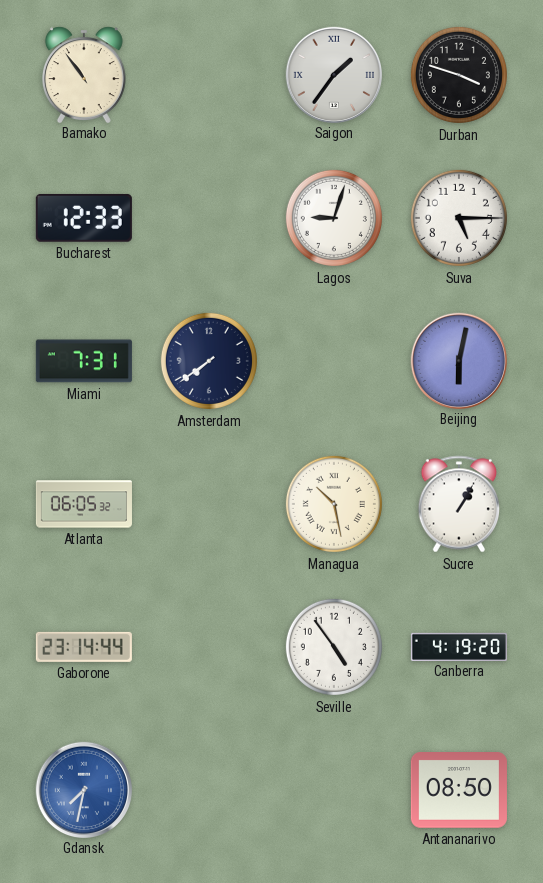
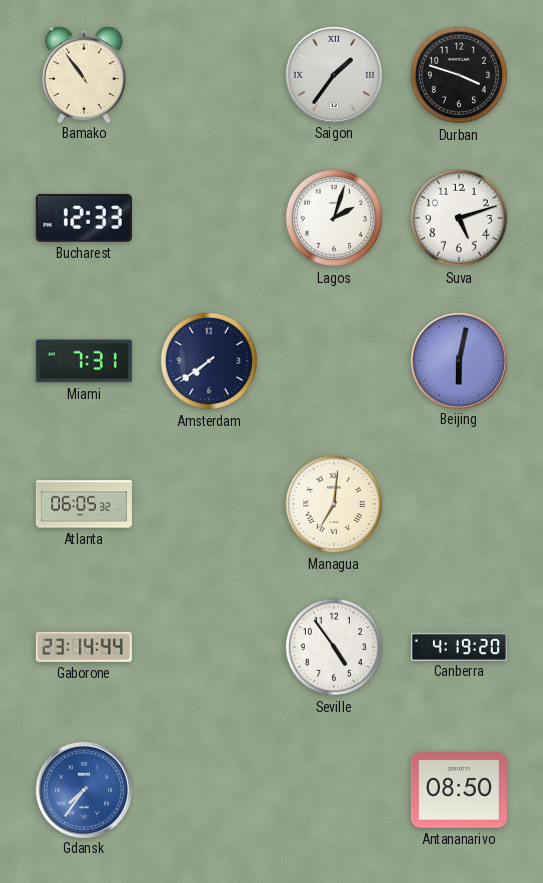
Lagos: 9:03 -> 2:03 (334, 218)
Suva: 5:15 -> 5:12 (459, 218)
Managua: 10:28 -> 7:01 (334, 504)
Sucre: 1:05 -> none (458, 504)
Gdansk: 7:32 -> 7:36 (83, 789)
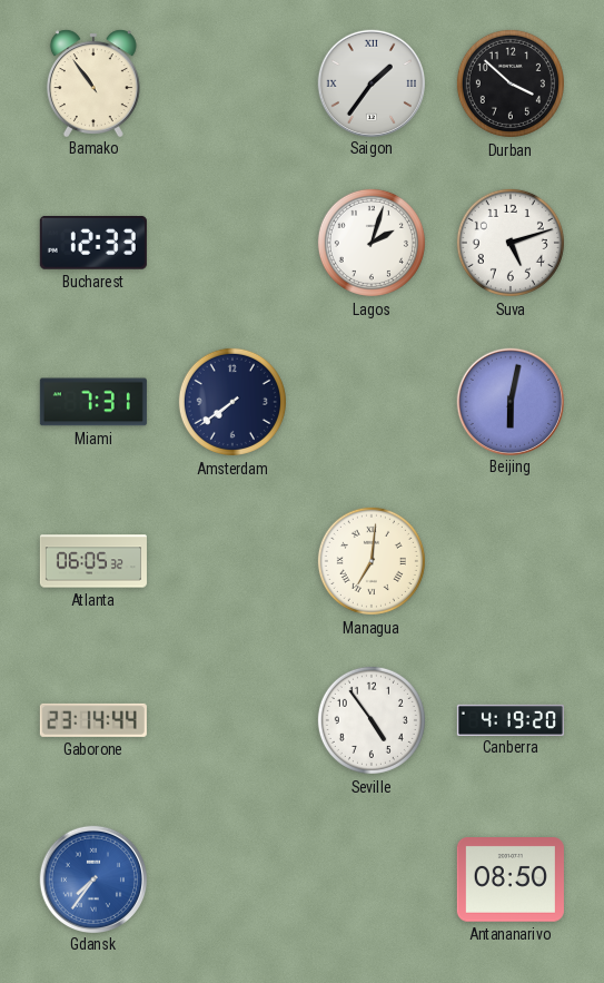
Durban: 3:48 -> 3:52 (511, 83)
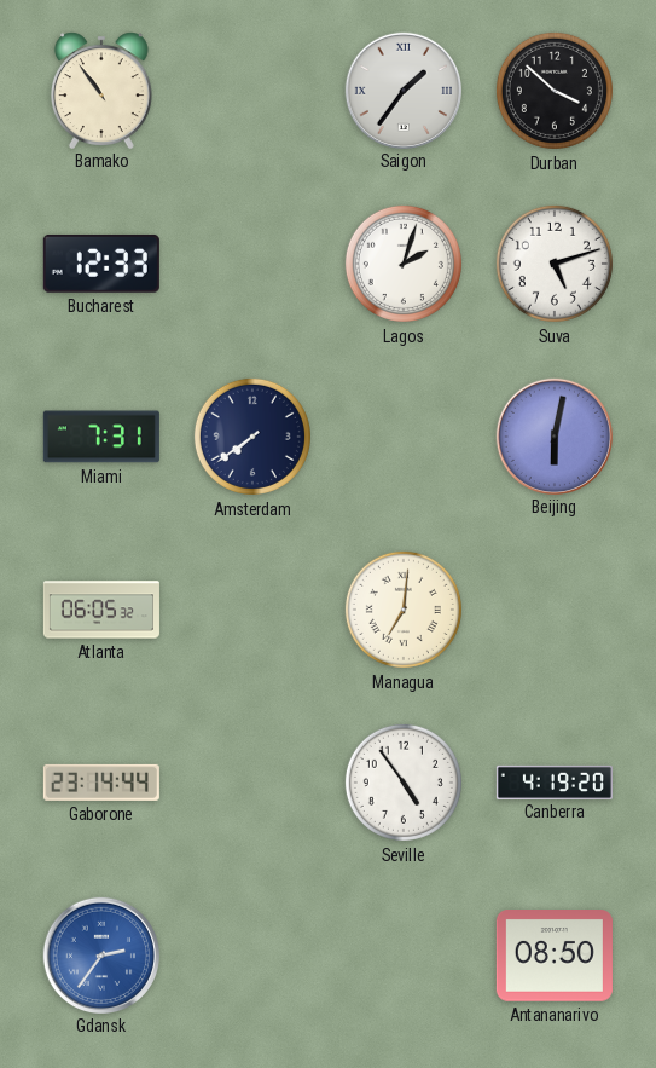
Gdansk: 7:36 -> 2:36 (100, 954)
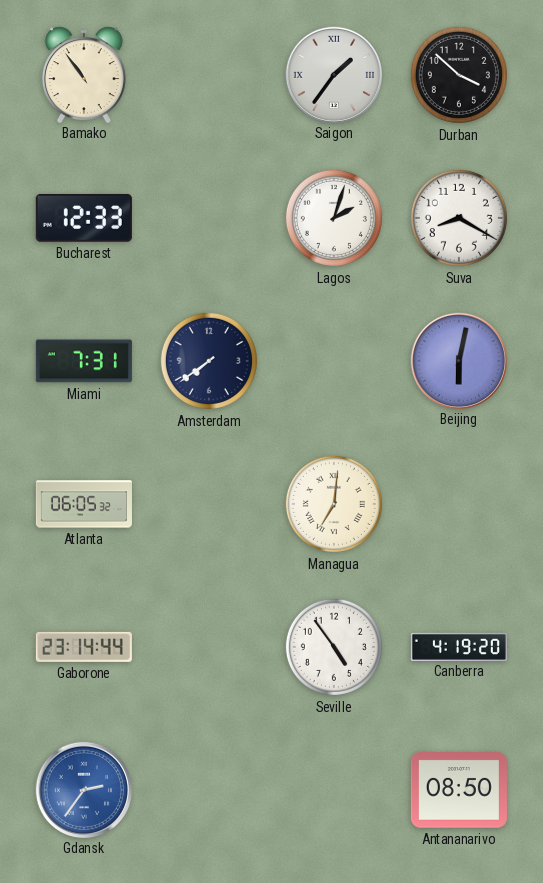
Suva: 5:12 -> 8:20 (459, 218)
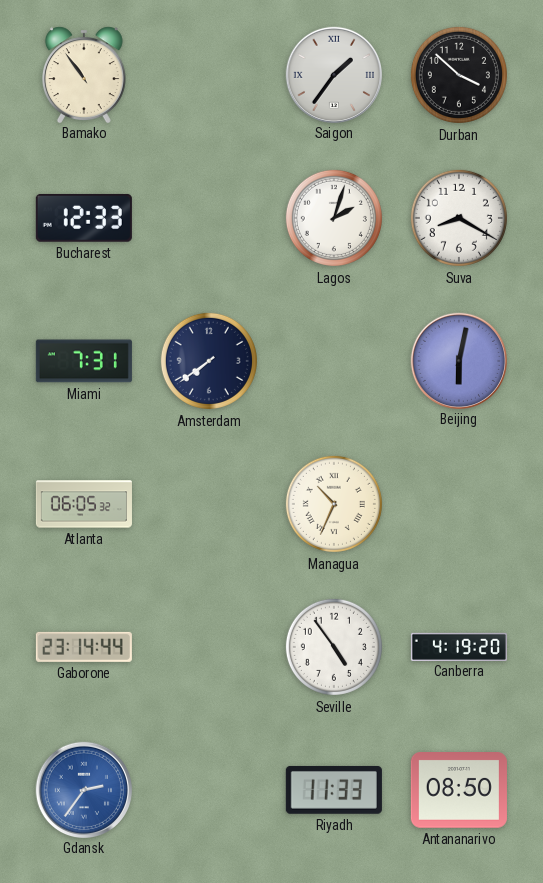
Managua: 7:01 -> 10:34 (334, 504)
Riyadh: none -> 11:33 (334, 790)
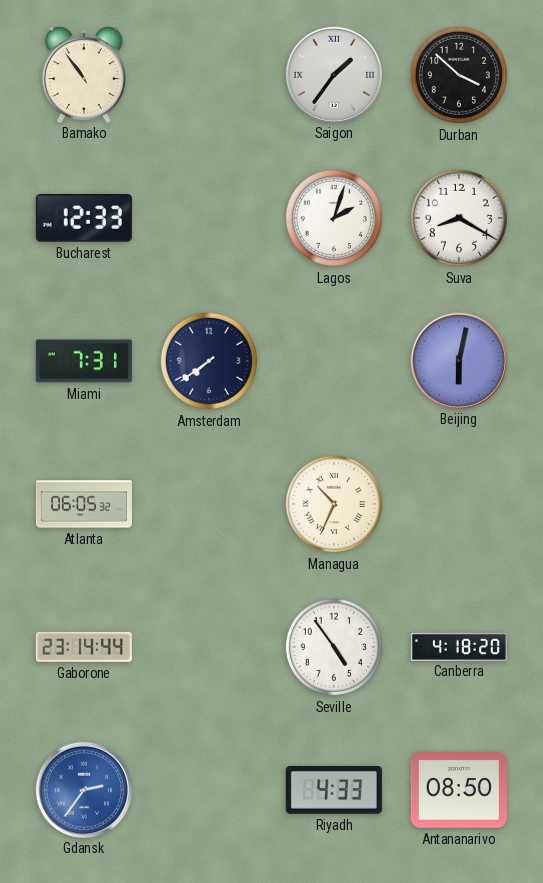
Canberra: 4:19 -> 4:18 (459, 646)
Riyadh: 11:33 -> 4:33 (334, 790)
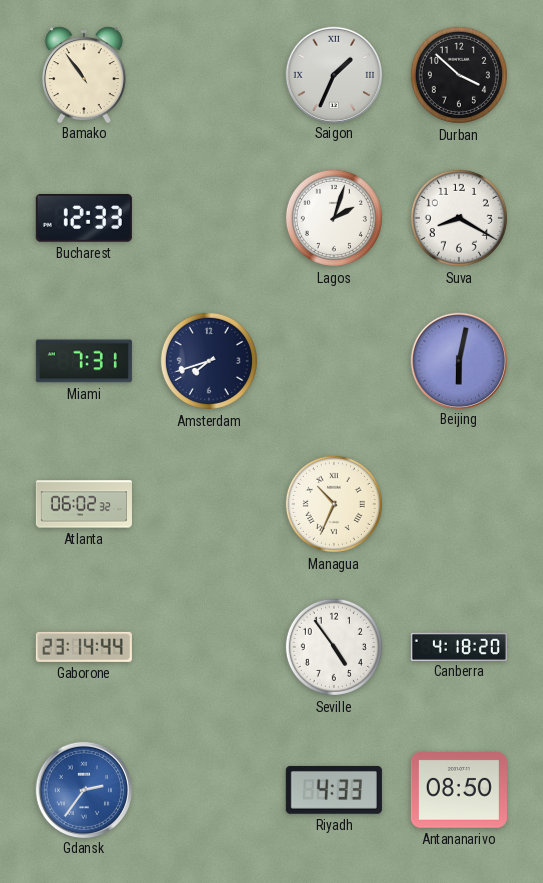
Saigon: 1:36 -> 1:34 (333, 74)
Amsterdam: 7:39 -> 7:42 (209, 361)
Atlanta: 06:05 -> 06:02 (84, 504)
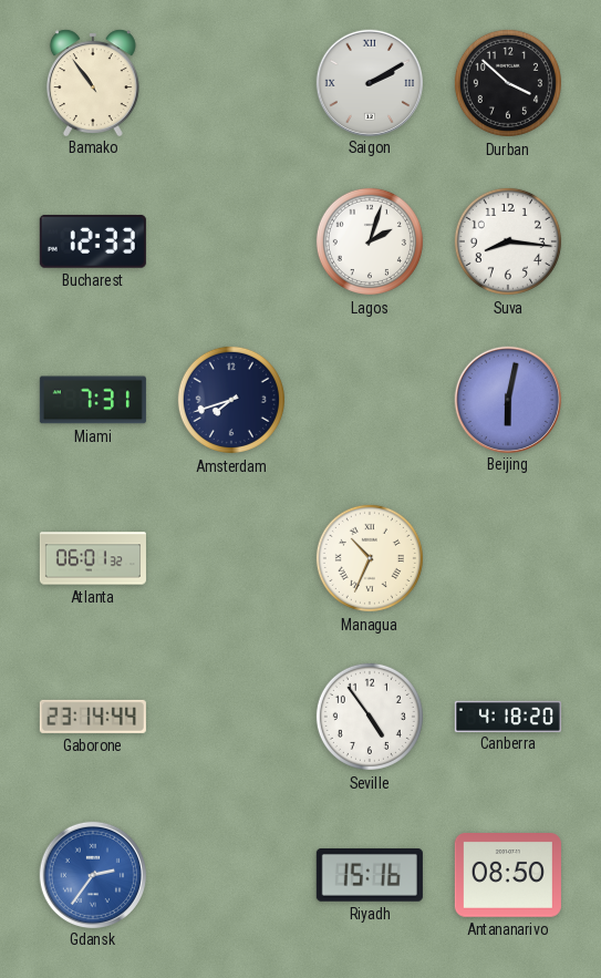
Saigon: 1:34 -> 2:10 (369, 82)
Suva: 8:20 -> 8:16 (508, 241)
Atlanta: 06:02 -> 06:01 (93, 558)
Riyadh: 4:33 -> 15:16 (370, 875)
